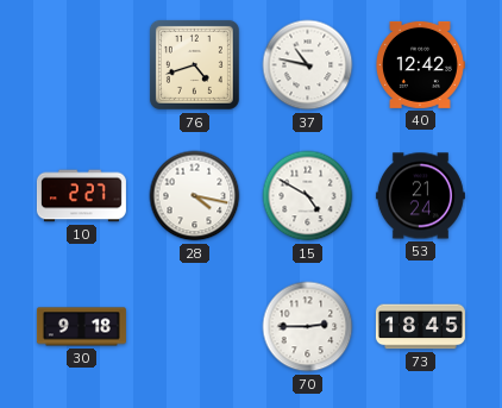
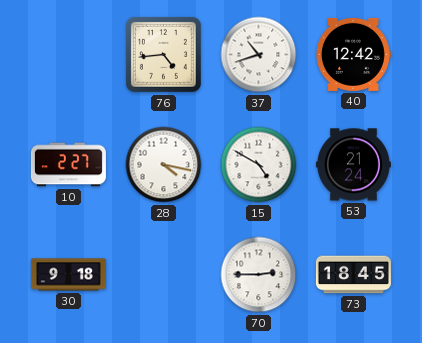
76: 4:42 -> 4:44 (163, 54)
37: 10:47 -> 10:42 (259, 55)
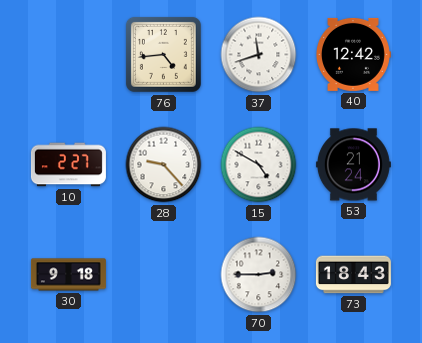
37: 10:42 -> 11:42 (259, 55)
28: 4:17 -> 9:23 (164, 165)
73: 18:45 -> 18:43 (353, 275)
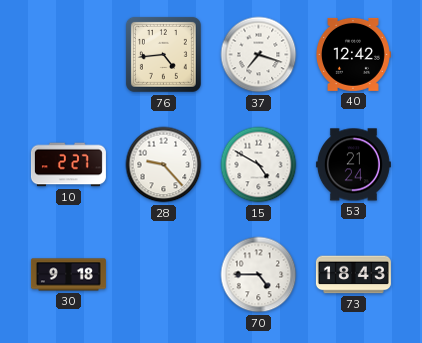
37: 11:42 -> 7:18 (259, 55)
70: 2:45 -> 4:45 (259, 275)
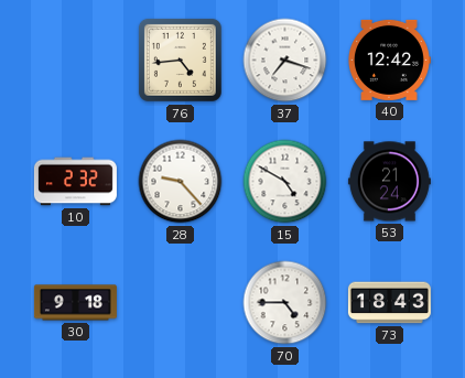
10: 2:27 -> 2:32 (75, 182)
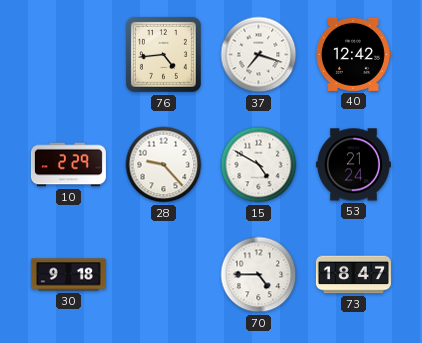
10: 2:32 -> 2:29 (68, 165)
73: 18:43 -> 18:47 (353, 275)
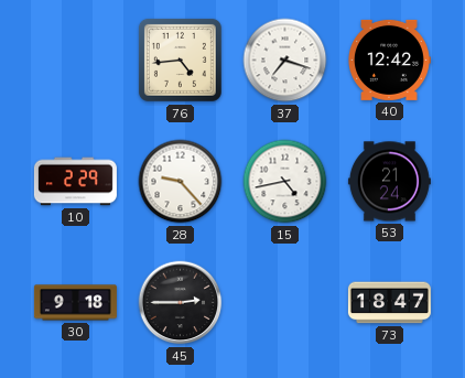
15: 4:50 -> 4:43 (285, 182)
45: none -> 2:45 (181, 303)
70: 4:45 -> none (259, 275)
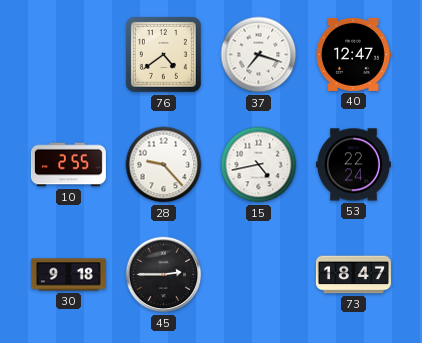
76: 4:44 -> 4:39 (163, 54)
40: 12:42 -> 12:47 (354, 54)
10: 2:29 -> 2:55 (68, 165)
53: 21:24 -> 22:24 (353, 165)
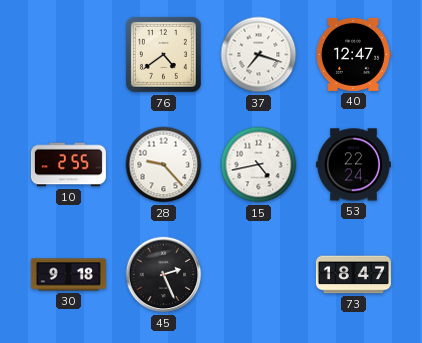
45: 2:45 -> 2:26 (164, 275)
